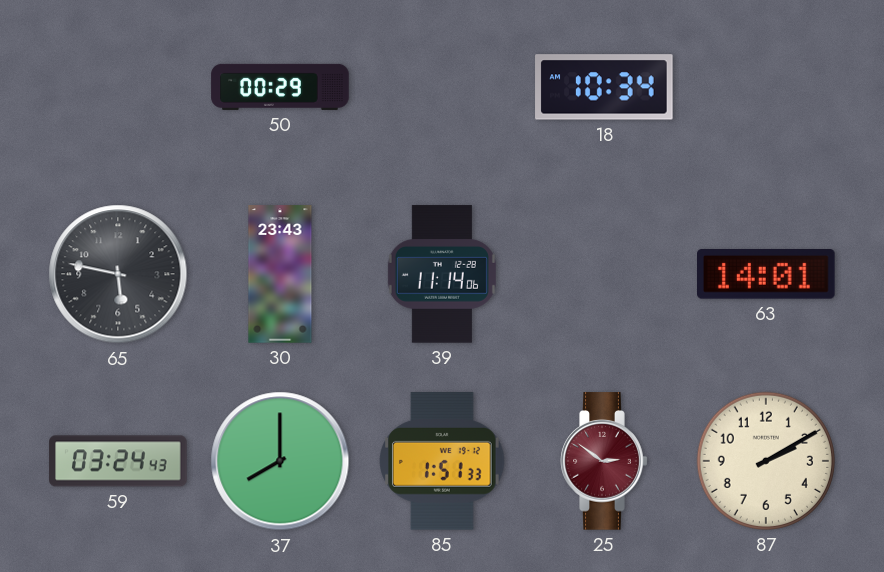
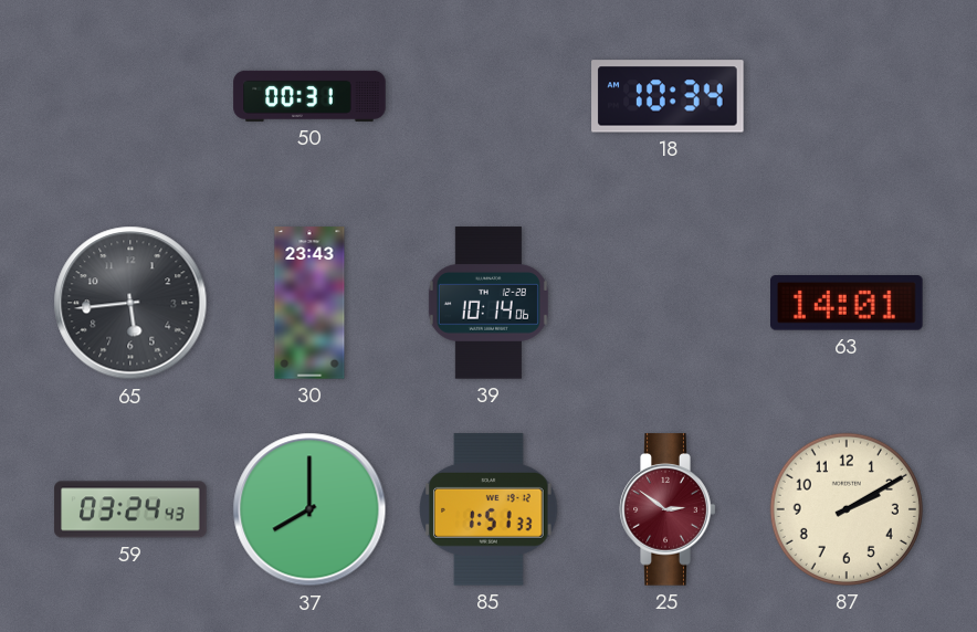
50: 00:29 -> 00:31 (309, 96)
65: 5:47 -> 5:44 (130, 303)
39: 11:14 -> 10:14 (489, 303)
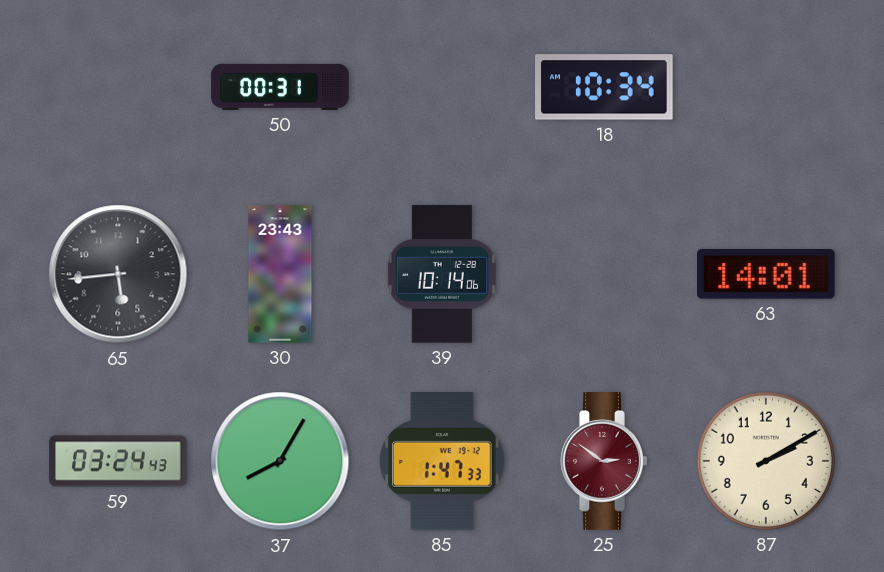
37: 8:00 -> 8:05 (280, 461)
85: 1:51 -> 1:47 (442, 461)
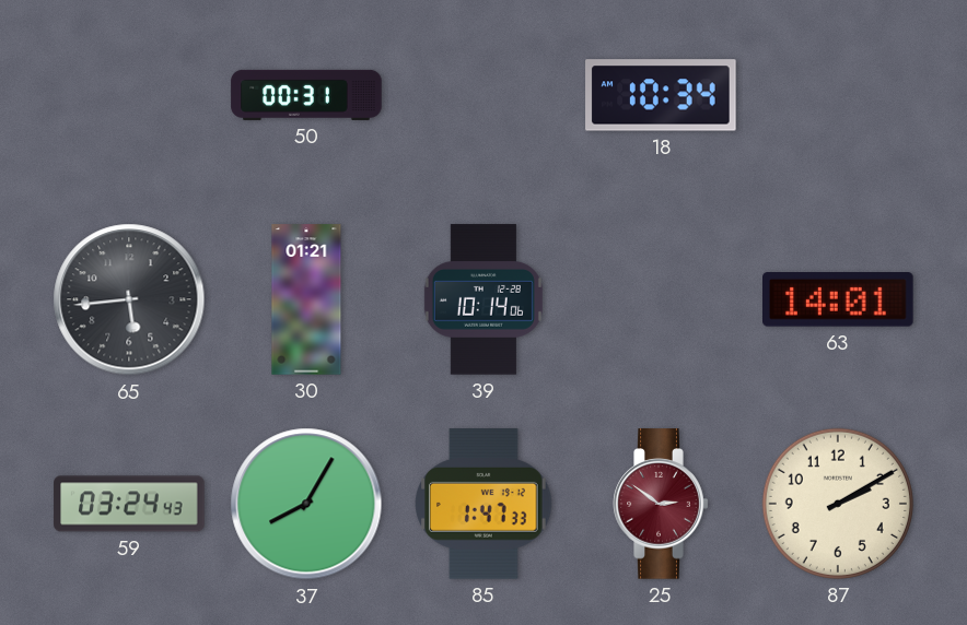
30: 23:43 -> 01:21 (306, 299)
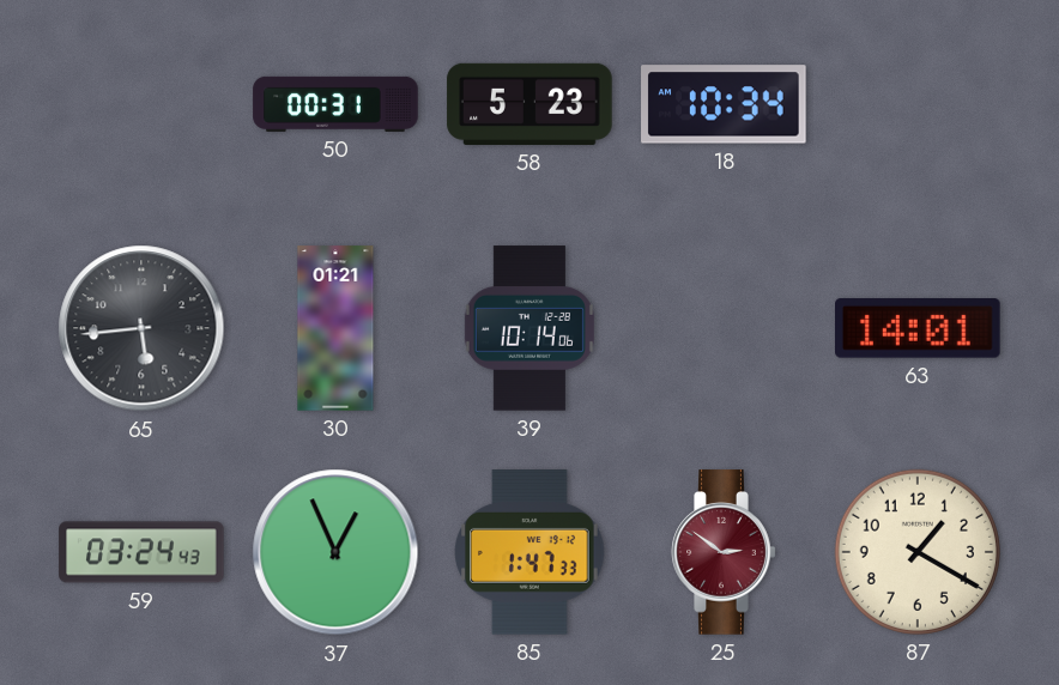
58: none -> 5:23 (529, 104)
37: 8:05 -> 12:56 (335, 552)
87: 2:10 -> 1:20 (918, 552)
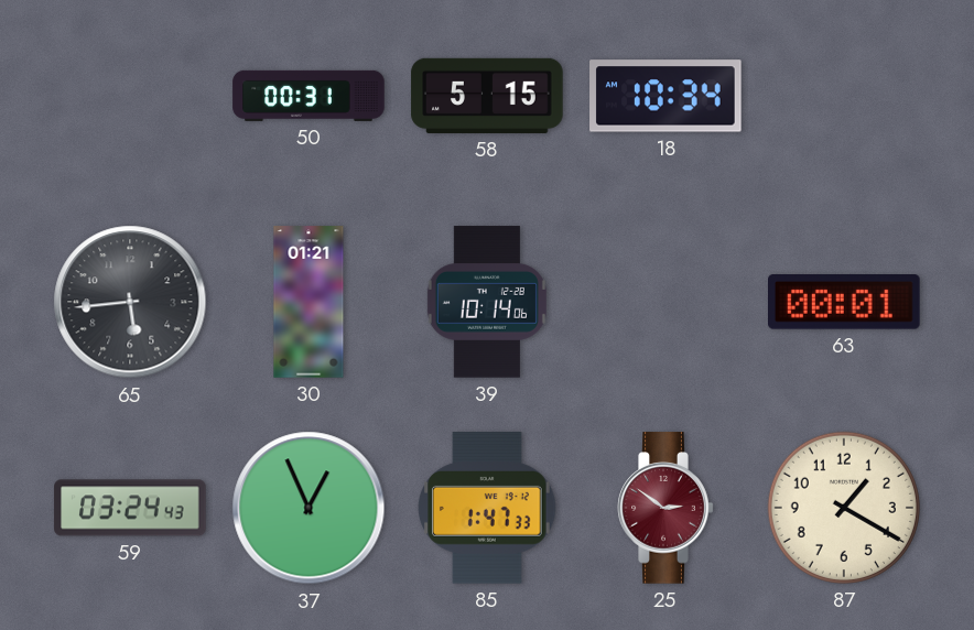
58: 5:23 -> 5:15 (487, 96)
63: 14:01 -> 00:01 (845, 303)
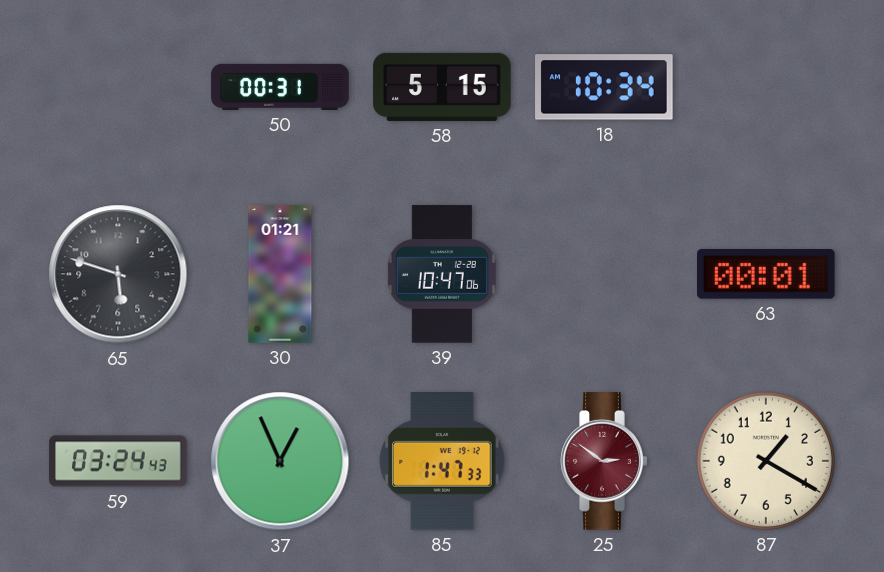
65: 5:44 -> 5:48 (118, 274)
39: 10:14 -> 10:47 (442, 274)
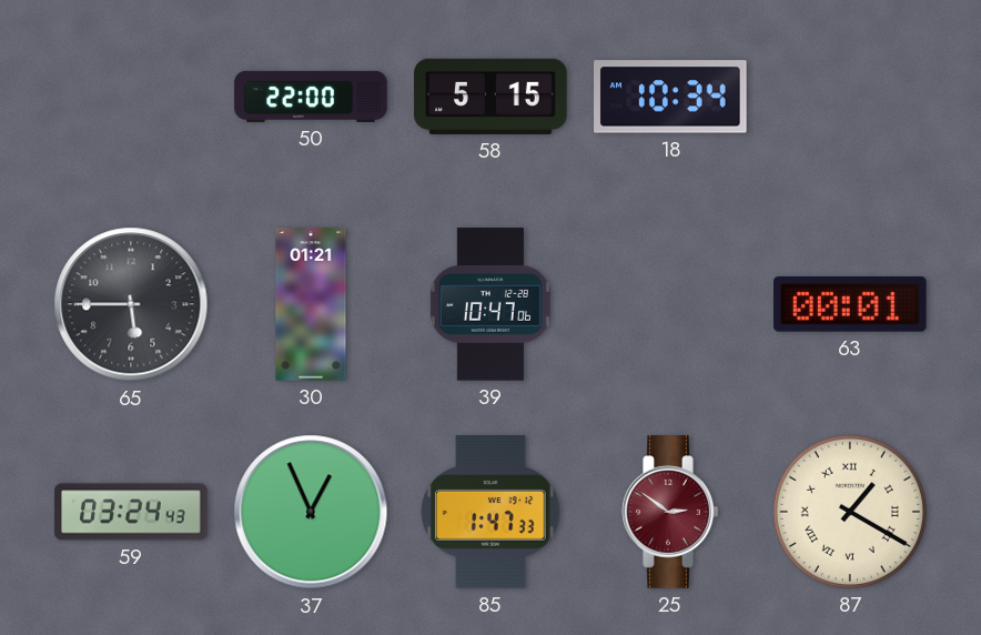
50: 00:31 -> 22:00 (311, 97)
65: 5:48 -> 5:45 (131, 304)
87 numerals: Arabic -> Roman (850, 512)
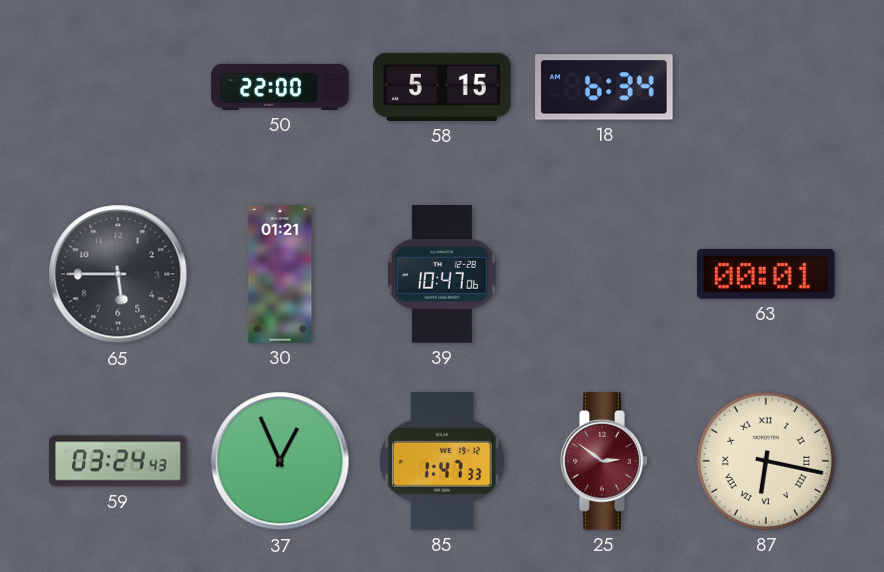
18: 10:34 -> 6:34 (604, 87)
87: 1:20 -> 6:17 (766, 461)
